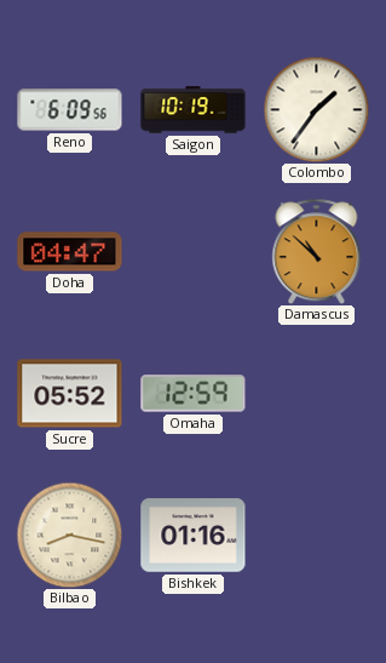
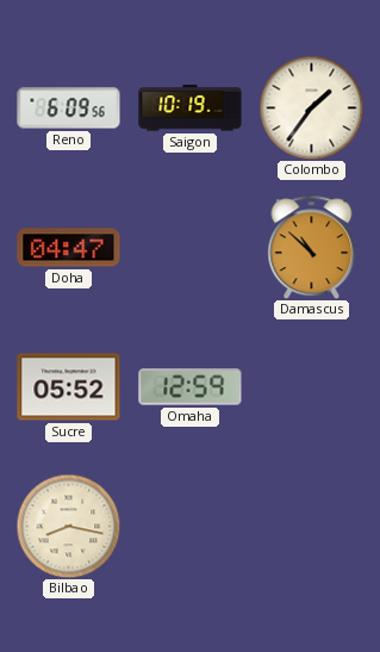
Bishkek: 01:16 -> none (194, 536)
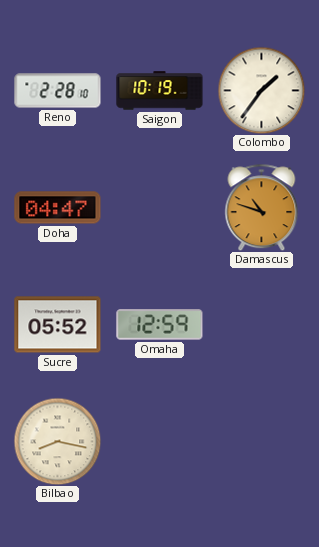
Reno: 6:09 -> 2:28 (58, 91)
Damascus: 10:52 -> 10:48 (262, 207)
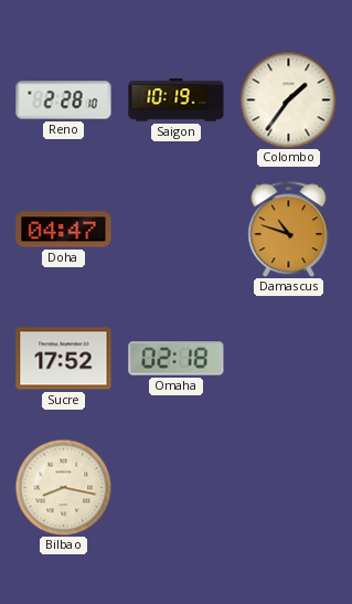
Sucre: 05:52 -> 17:52 (64, 359)
Omaha: 12:59 -> 02:18 (177, 359)
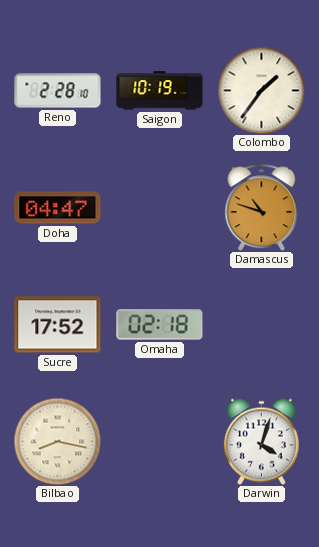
Darwin: none -> 4:03 (261, 441)
